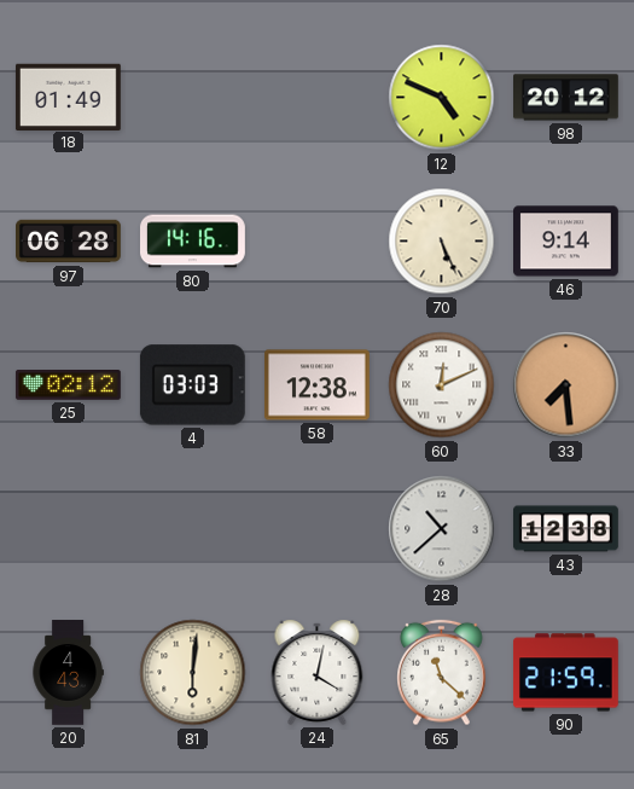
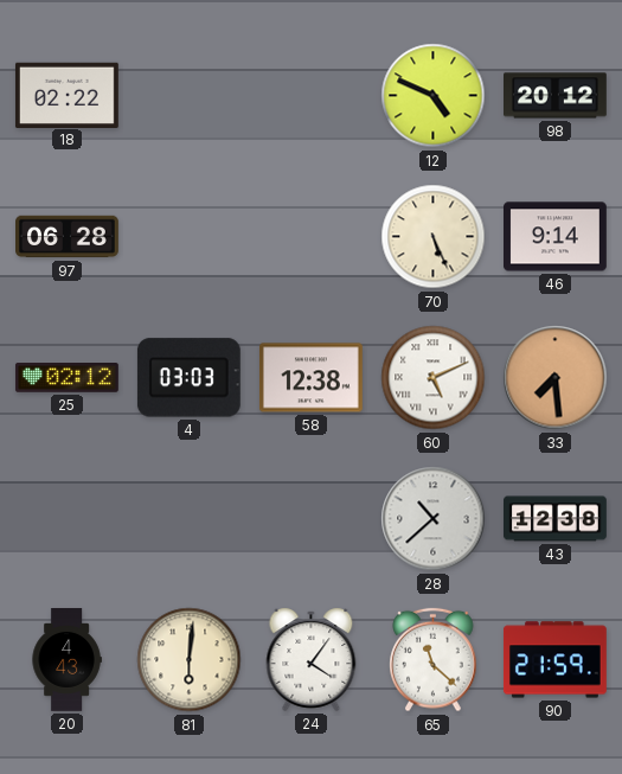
18: 01:49 -> 02:22 (66, 95)
80: 14:16 -> none (193, 242)
60: 12:11 -> 5:11 (434, 378)
24: 4:02 -> 4:06 (312, 659)
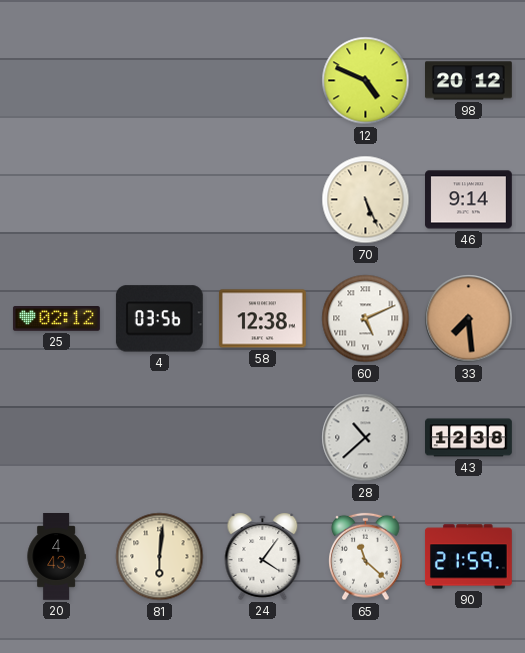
18: 02:22 -> none (66, 95)
97: 06:28 -> none (68, 237)
4: 03:03 -> 03:56 (159, 319)
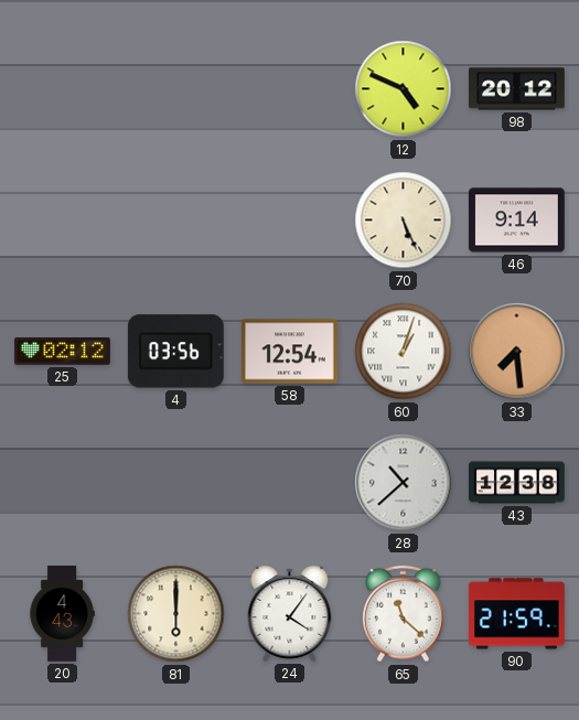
58: 12:38 -> 12:54 (290, 352)
60: 5:11 -> 1:03 (404, 352)
81: 6:01 -> 6:00 (176, 614)
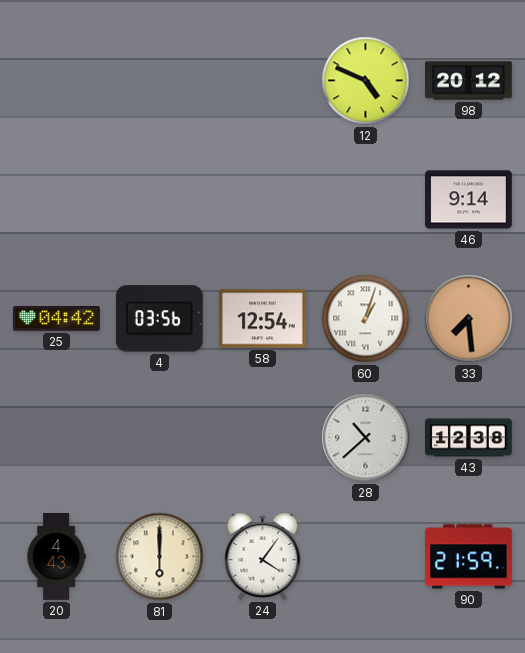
70: 5:26 -> none (404, 221)
25: 02:12 -> 04:42 (57, 319)
65: 11:22 -> none (404, 614)
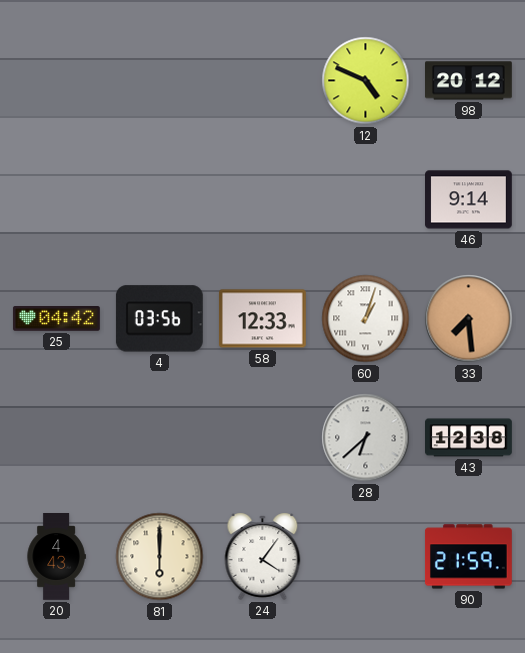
58: 12:54 -> 12:33 (263, 319)
28: 10:38 -> 6:38 (366, 438)
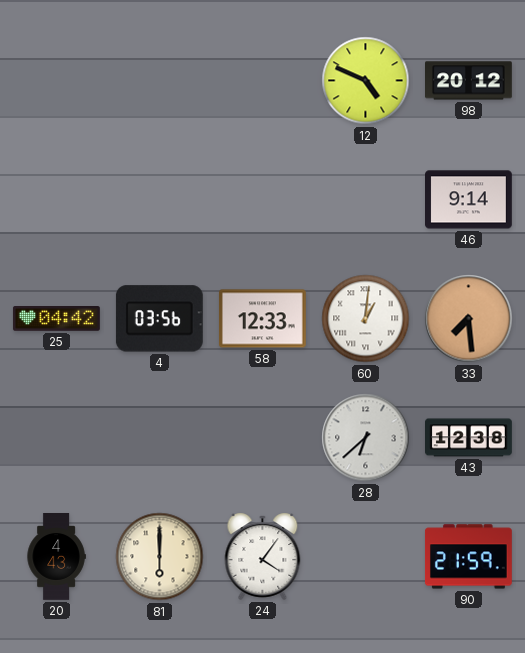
60: 1:03 -> 1:01 (366, 319)
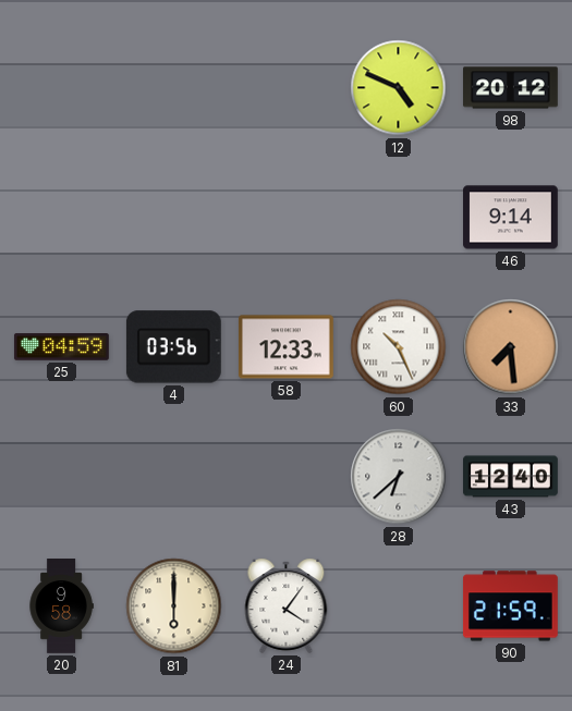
25: 04:42 -> 04:59 (62, 347)
60: 1:01 -> 10:26 (399, 347)
43: 12:38 -> 12:40 (511, 477)
20: 4:43 -> 9:58 (61, 606)
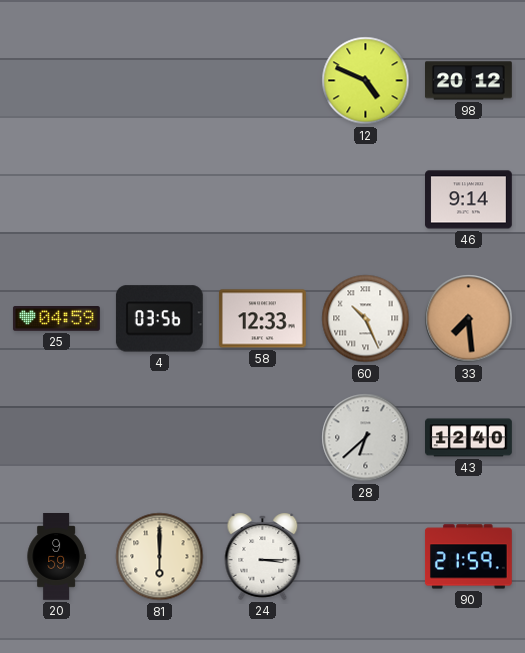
20: 9:58 -> 9:59 (56, 557)
24: 4:06 -> 3:15 (263, 556)
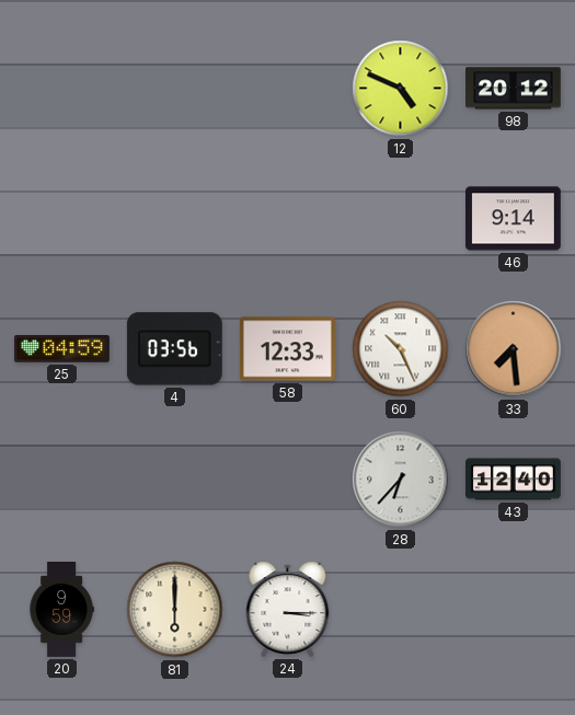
28: 6:38 -> 6:37 (401, 480)
90: 21:59 -> none (468, 557)
